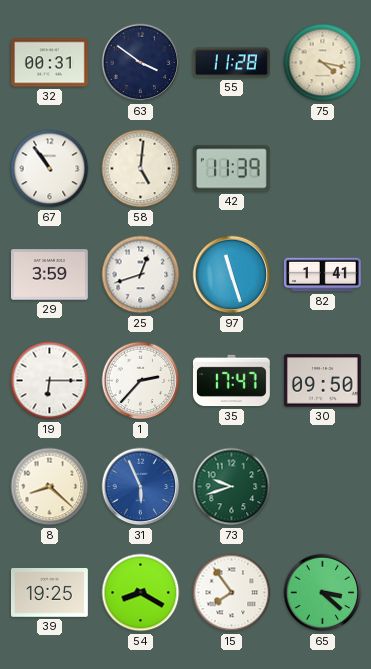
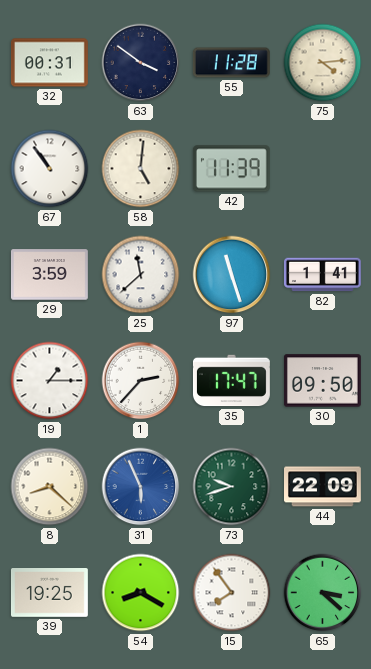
75: 4:17 -> 4:14 (323, 63)
25: 12:42 -> 11:38 (141, 275)
19: 6:15 -> 1:15 (50, 381)
44: none -> 22:09 (323, 487)
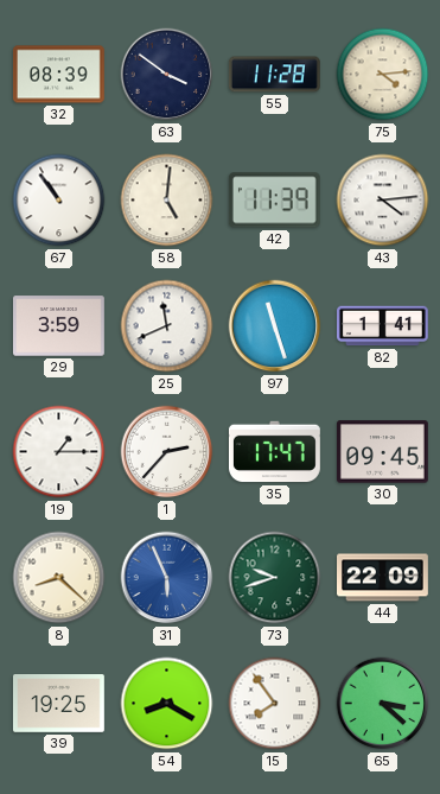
32: 00:31 -> 08:39 (58, 75)
43: none -> 4:14 (383, 201)
25: 11:38 -> 11:41 (167, 326)
30: 09:50 -> 09:45 (382, 452)
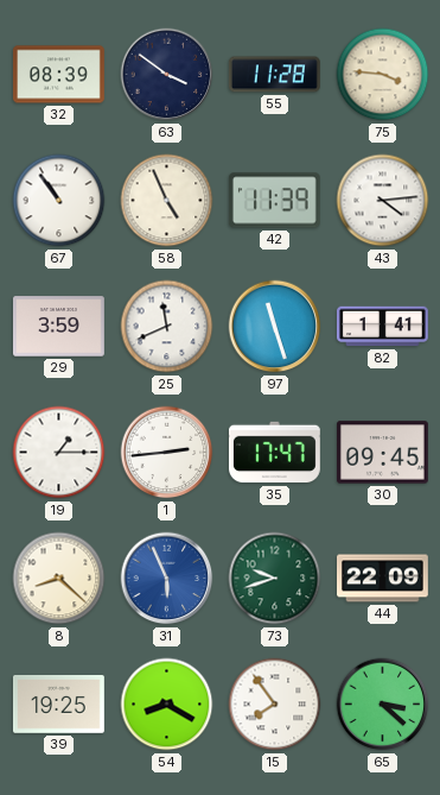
75: 4:14 -> 3:46 (383, 75)
58: 5:01 -> 4:56 (167, 201)
1: 2:37 -> 2:44 (167, 453)
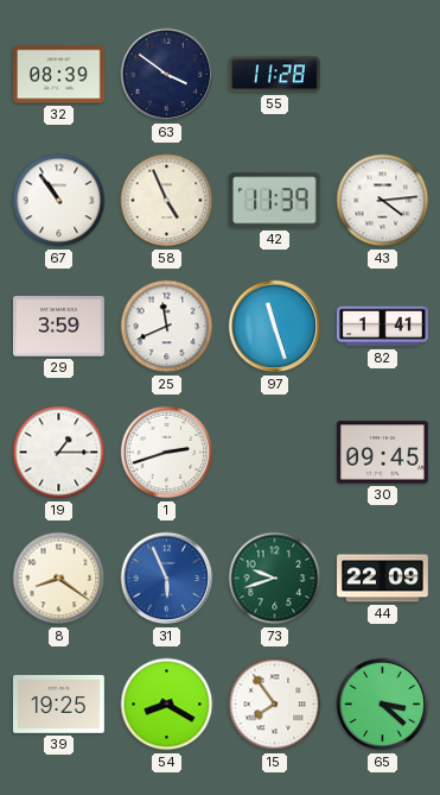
75: 3:46 -> none (383, 75)
1: 2:44 -> 2:42 (167, 453)
35: 17:47 -> none (274, 453)
8: 8:22 -> 8:21 (59, 579)
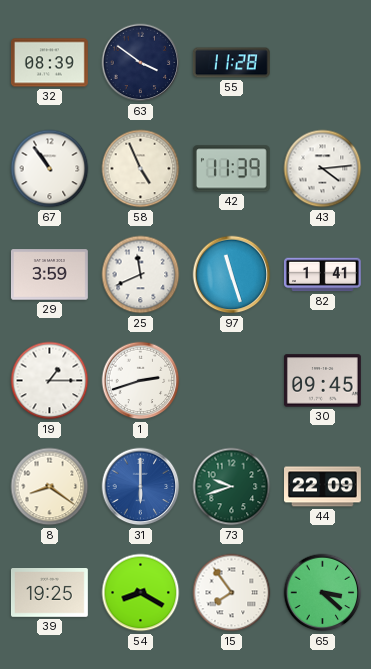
31: 5:56 -> 6:00 (141, 487)
